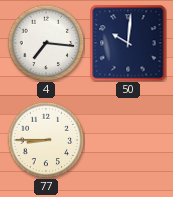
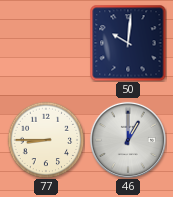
4: 7:16 -> none (46, 43)
46: none -> 1:00 (128, 140)
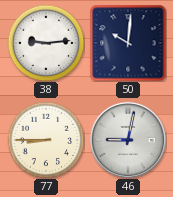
38: none -> 9:14 (46, 43)
46: 1:00 -> 9:02 (128, 140)
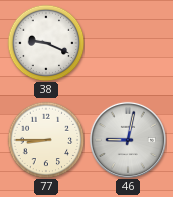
38: 9:14 -> 9:19 (46, 43)
50: 10:01 -> none (128, 43)
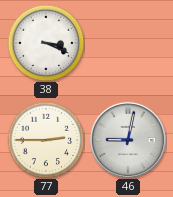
38: 9:19 -> 3:19 (46, 43)
77: 8:45 -> 2:45 (46, 140)
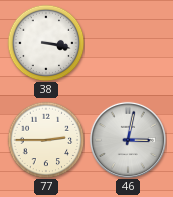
38: 3:19 -> 3:17 (46, 43)
46: 9:02 -> 3:02 (128, 140)
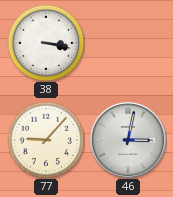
77: 2:45 -> 9:07 (46, 140)
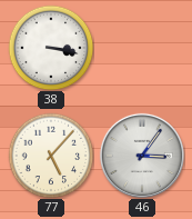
77: 9:07 -> 5:07 (51, 156)
46: 3:02 -> 3:06 (142, 156)
